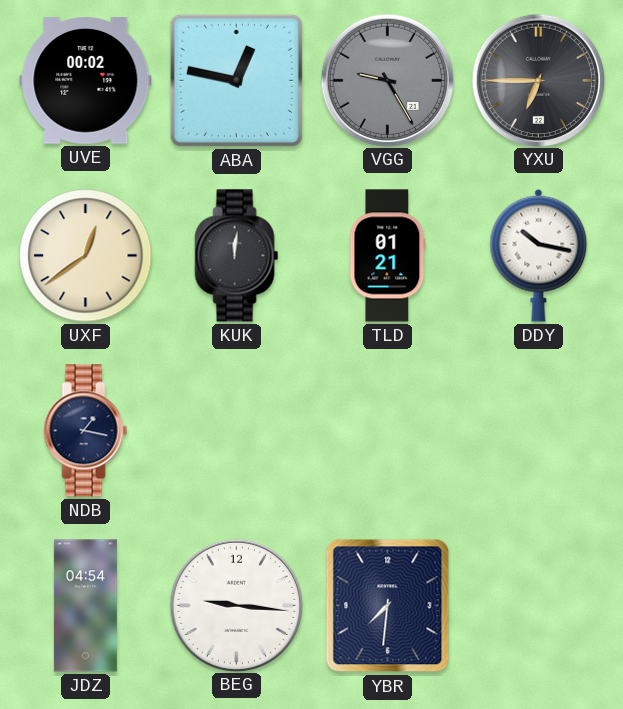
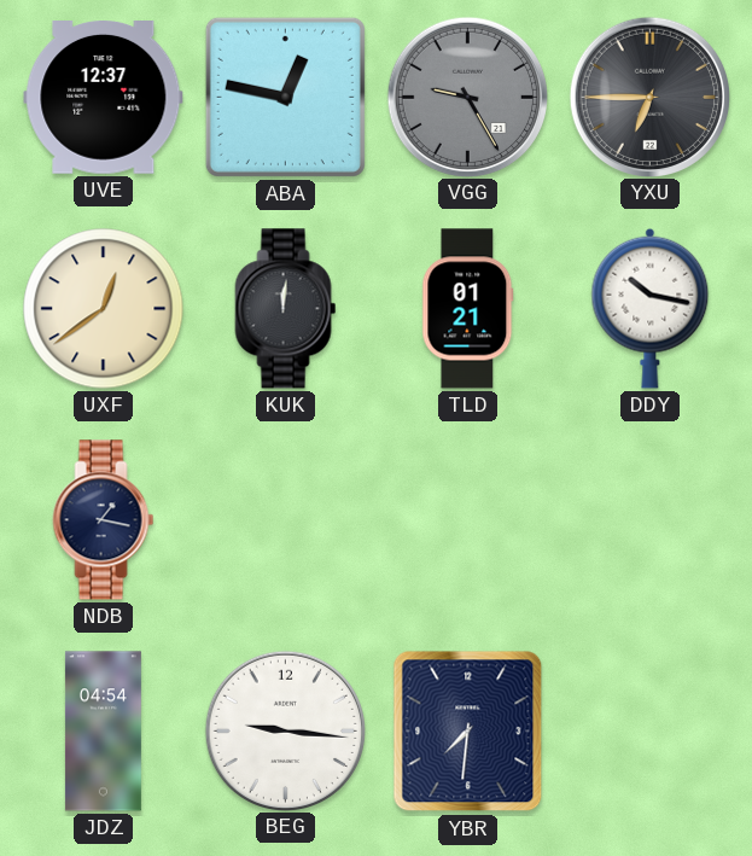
UVE: 00:02 -> 12:37 (104, 98)
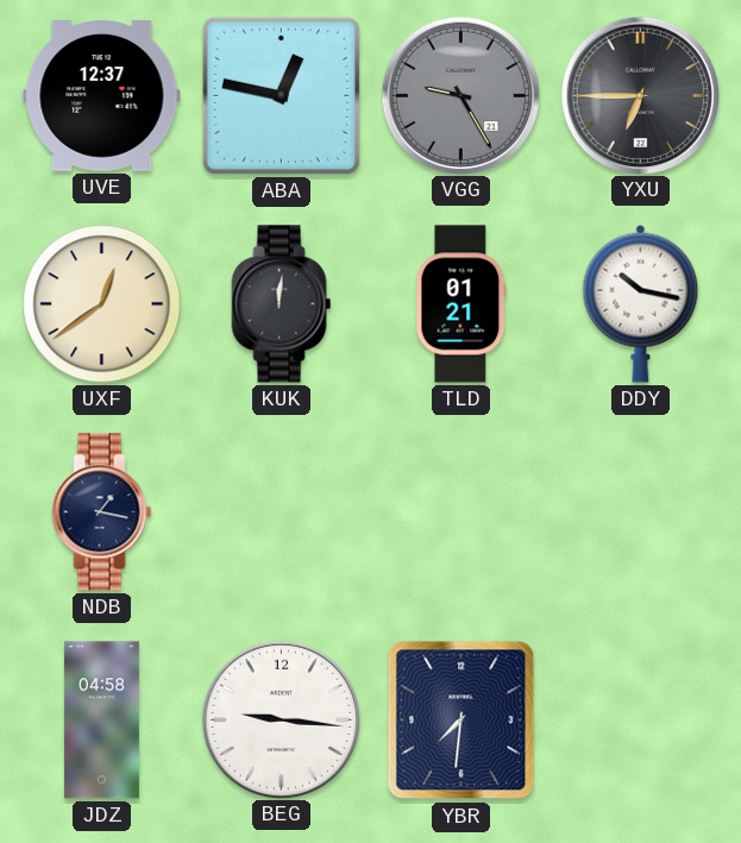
JDZ: 04:54 -> 04:58 (101, 721)
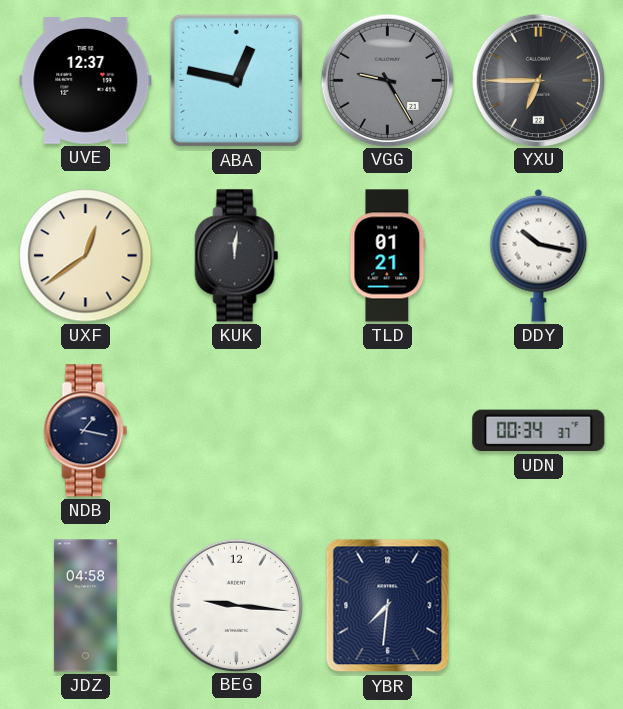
UDN: none -> 00:34 (539, 431)
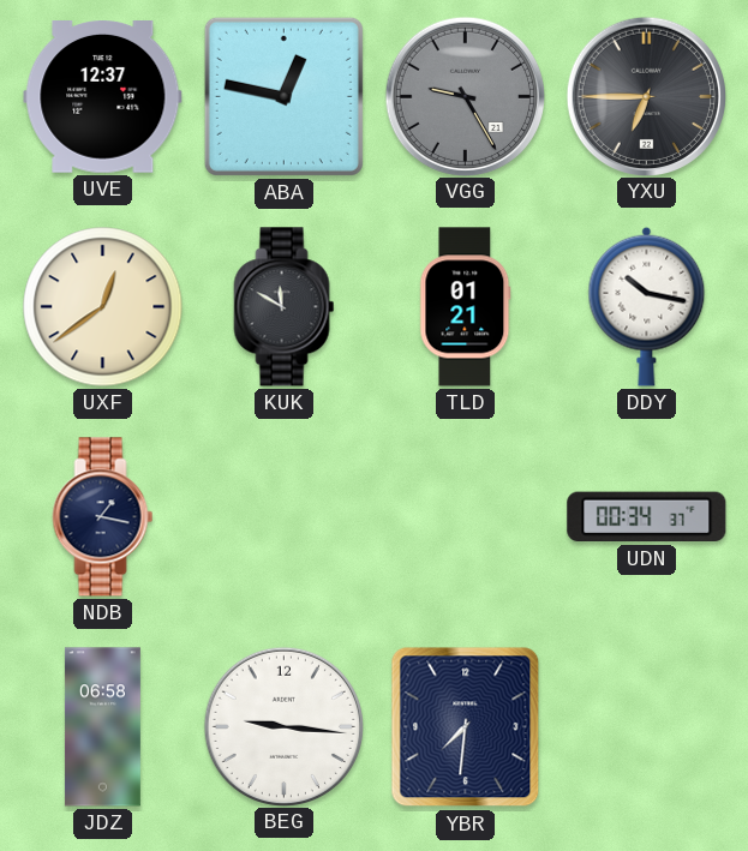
KUK: 12:01 -> 11:50 (285, 307)
JDZ: 04:58 -> 06:58 (102, 727)
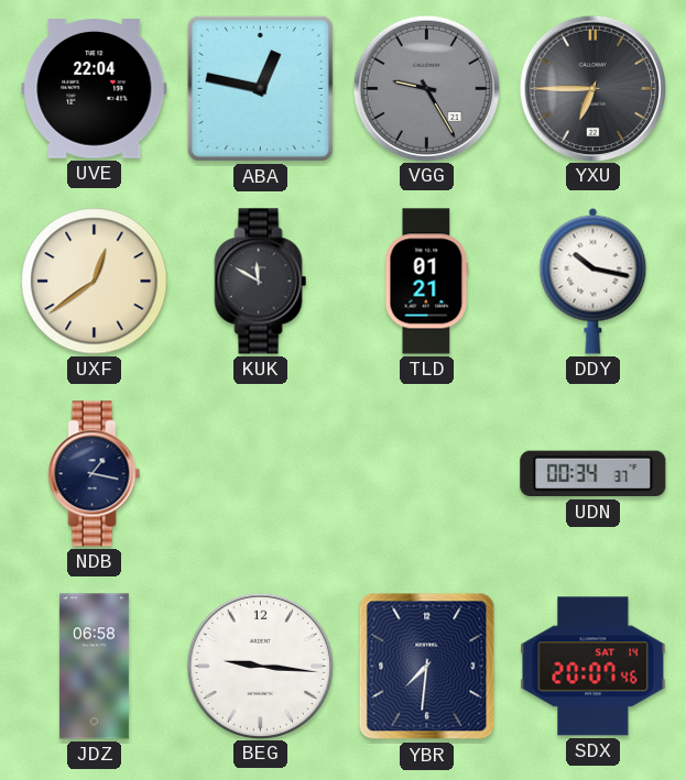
UVE: 12:37 -> 22:04 (95, 89)
SDX: none -> 20:07 (594, 667)
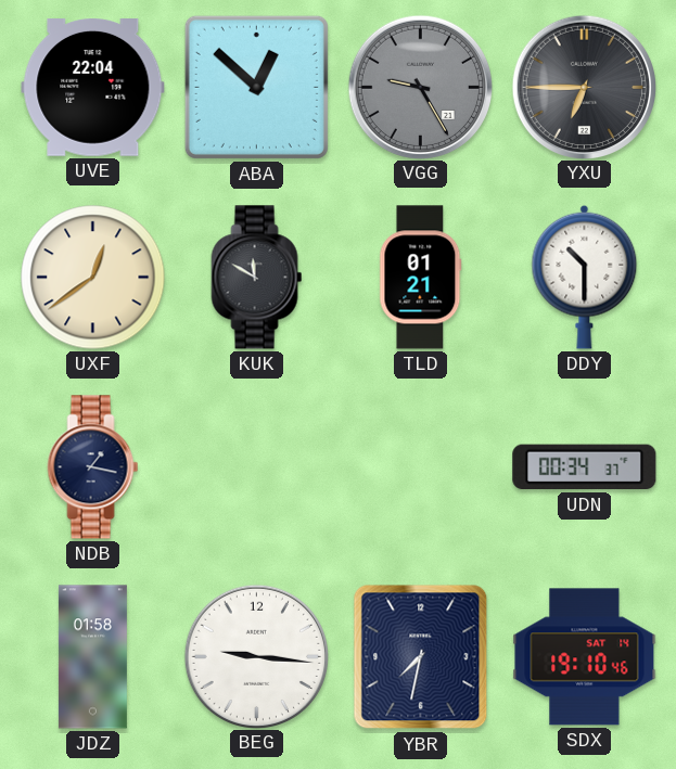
ABA: 12:47 -> 12:52 (256, 87)
DDY: 10:17 -> 10:30 (585, 277)
JDZ: 06:58 -> 01:58 (92, 657)
YBR: 7:31 -> 7:32 (421, 657)
SDX: 20:07 -> 19:10 (585, 657)
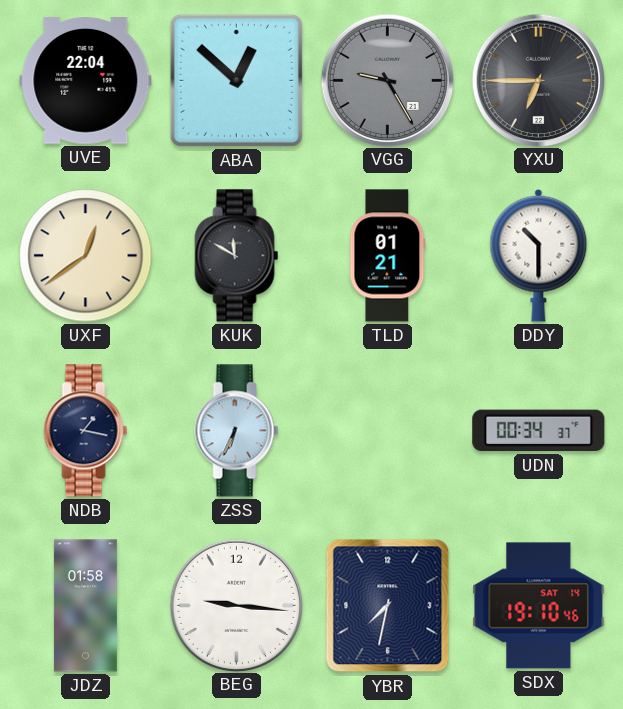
ZSS: none -> 6:34 (237, 431)
